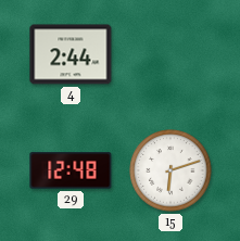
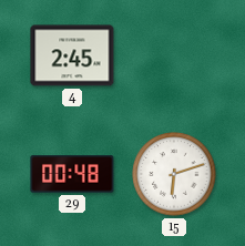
4: 2:44 -> 2:45 (72, 55)
29: 12:48 -> 00:48 (72, 174)
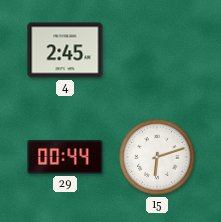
29: 00:48 -> 00:44 (65, 157)
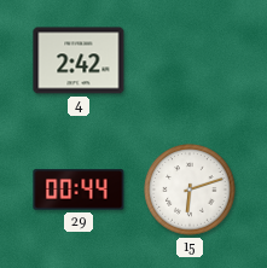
4: 2:45 -> 2:42 (79, 60)
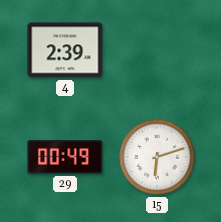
4: 2:42 -> 2:39 (65, 50)
29: 00:44 -> 00:49 (65, 157)
